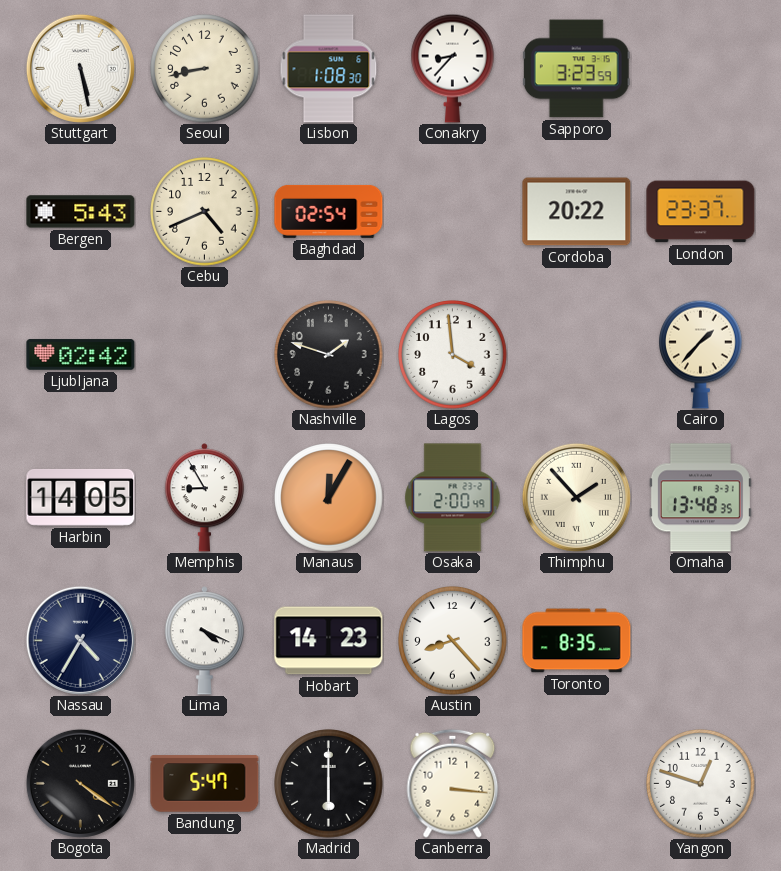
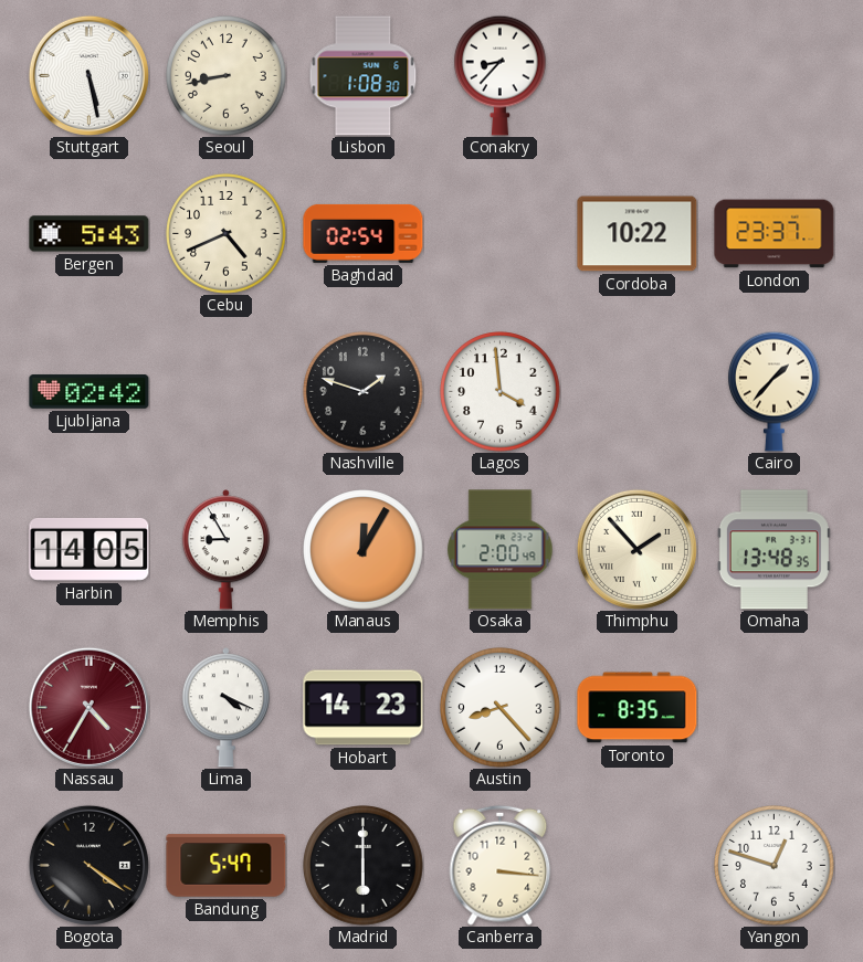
Sapporo: 3:23 -> none (576, 69)
Cordoba: 20:22 -> 10:22 (638, 234)
Nassau dial: navy -> burgundy (88, 707)
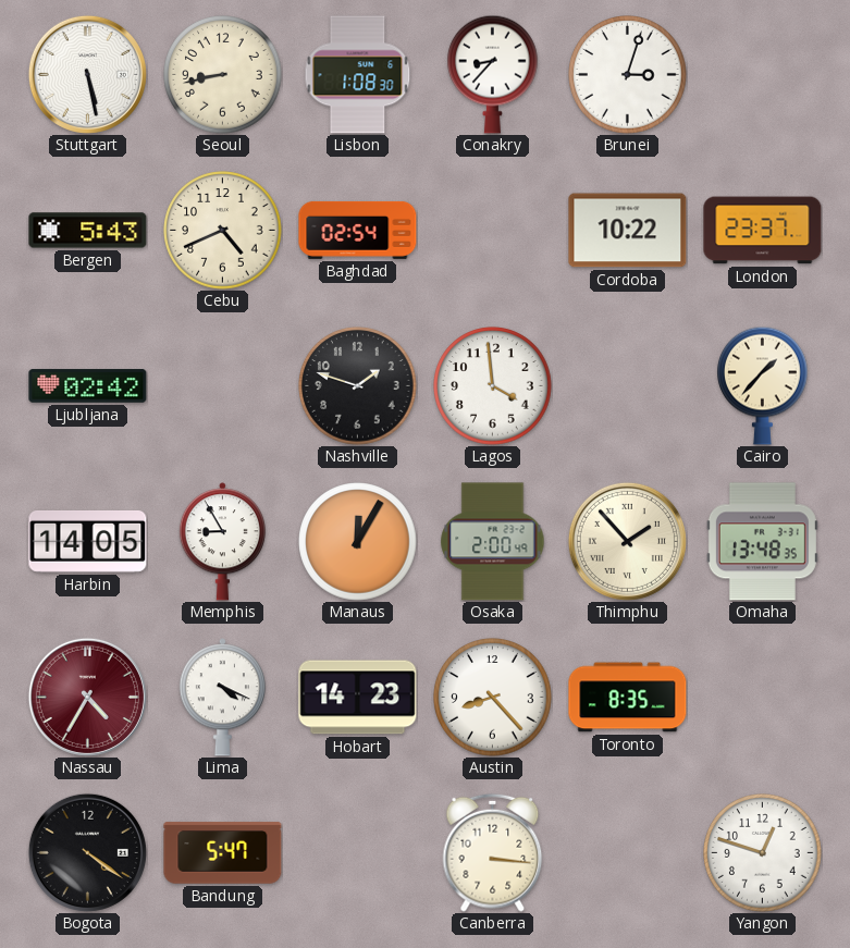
Brunei: none -> 3:03 (628, 75)
Madrid: 6:00 -> none (364, 866)
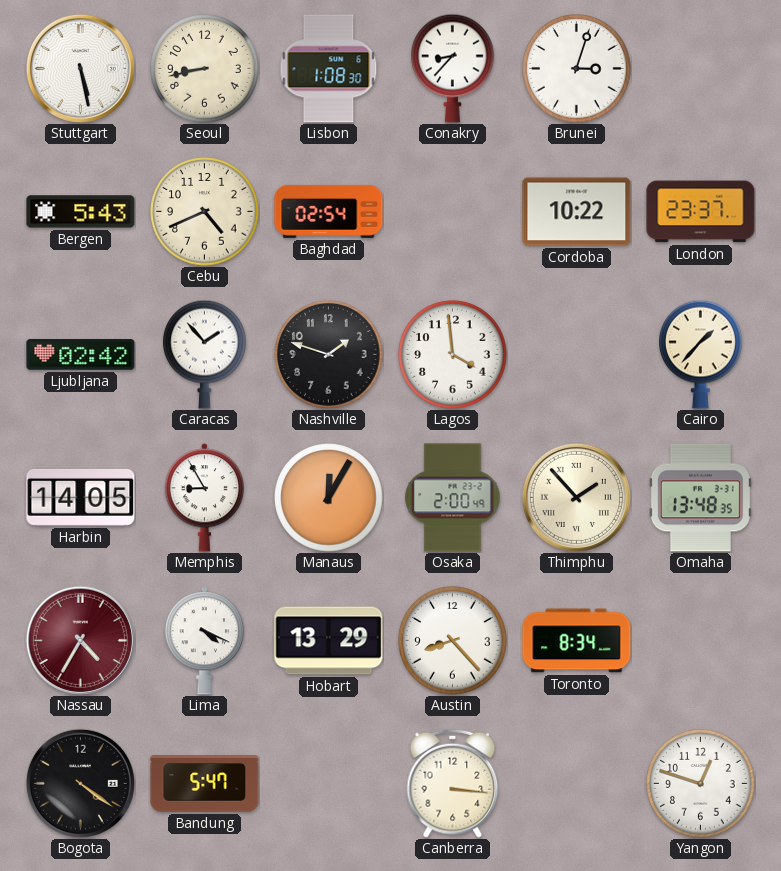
Caracas: none -> 1:53 (205, 354)
Hobart: 14:23 -> 13:29 (329, 641)
Toronto: 8:35 -> 8:34 (577, 641)
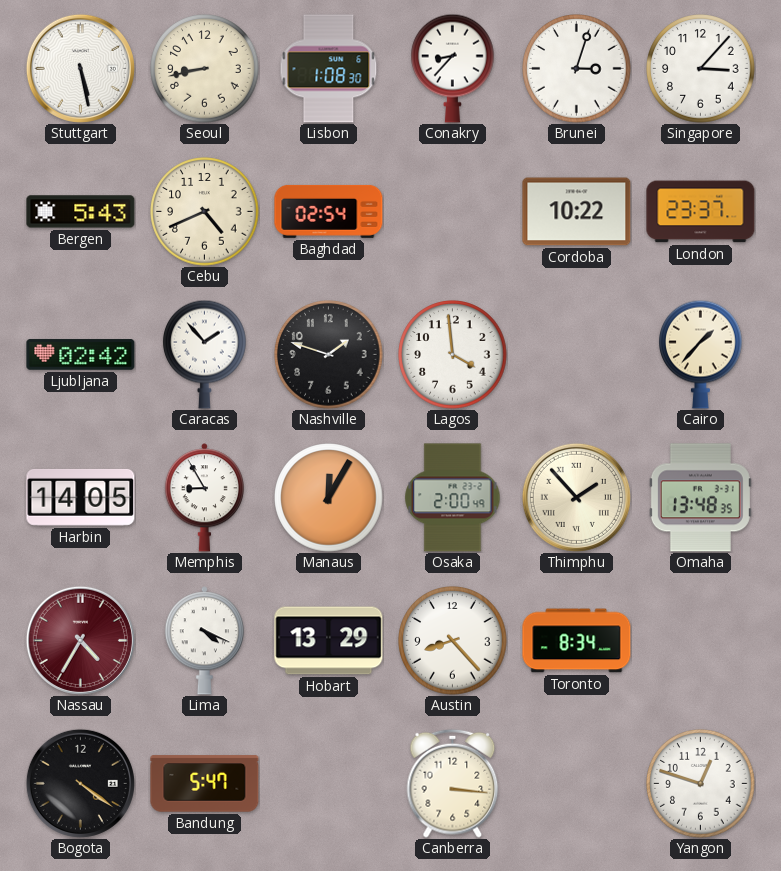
Singapore: none -> 3:07 (701, 69)
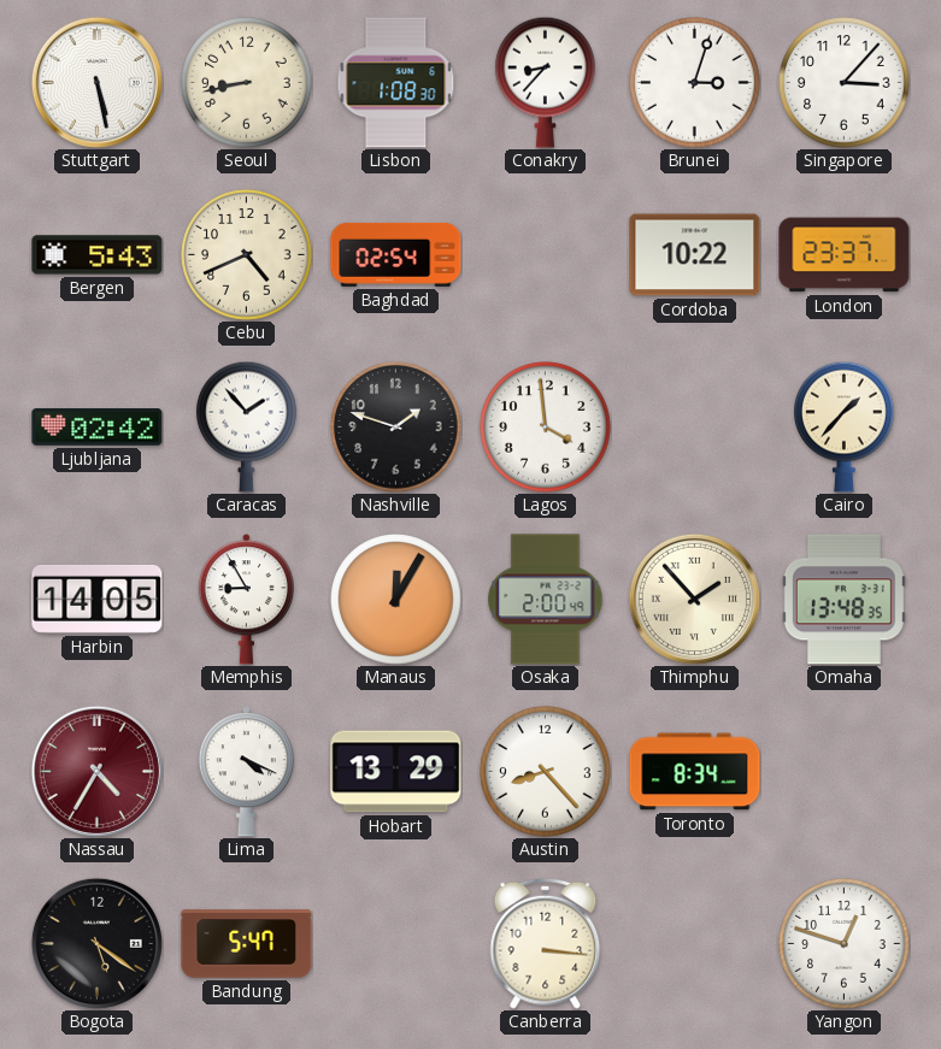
Bogota: 4:21 -> 5:21 (96, 943)
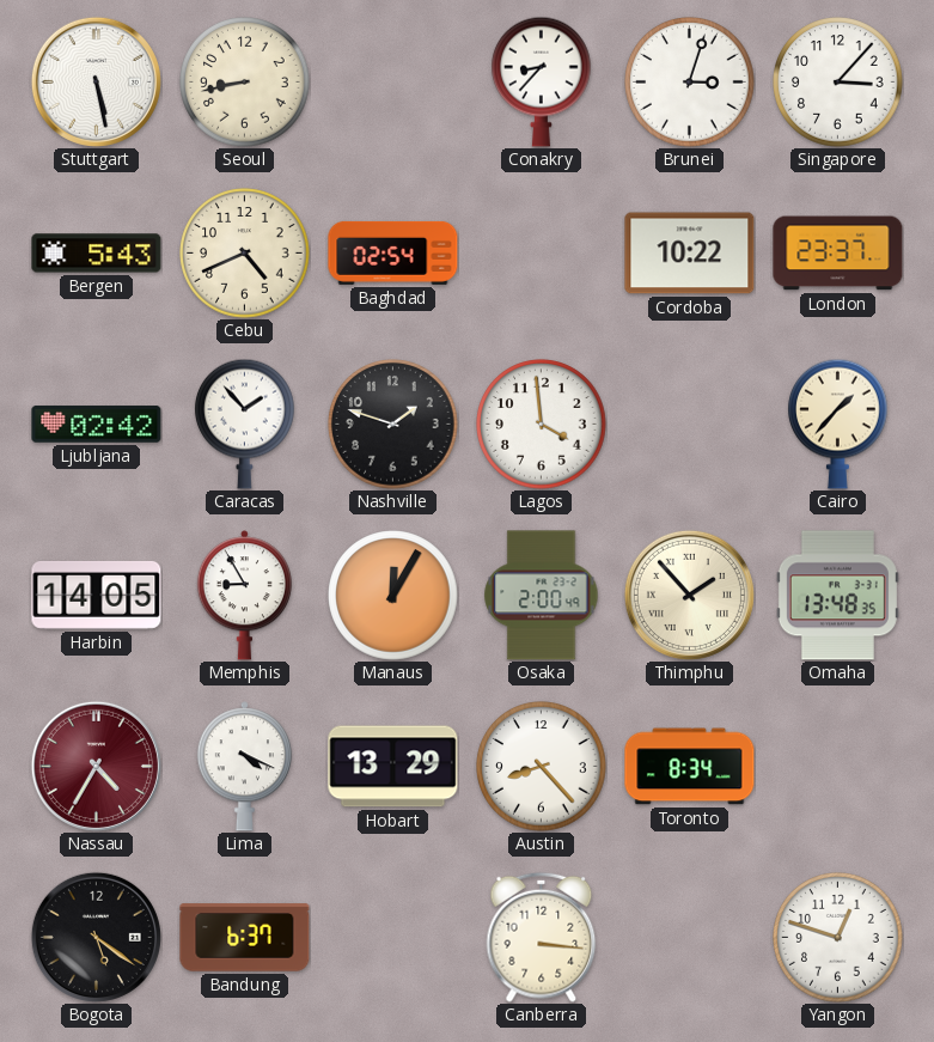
Lisbon: 1:08 -> none (396, 83)
Bandung: 5:47 -> 6:37 (245, 938)
